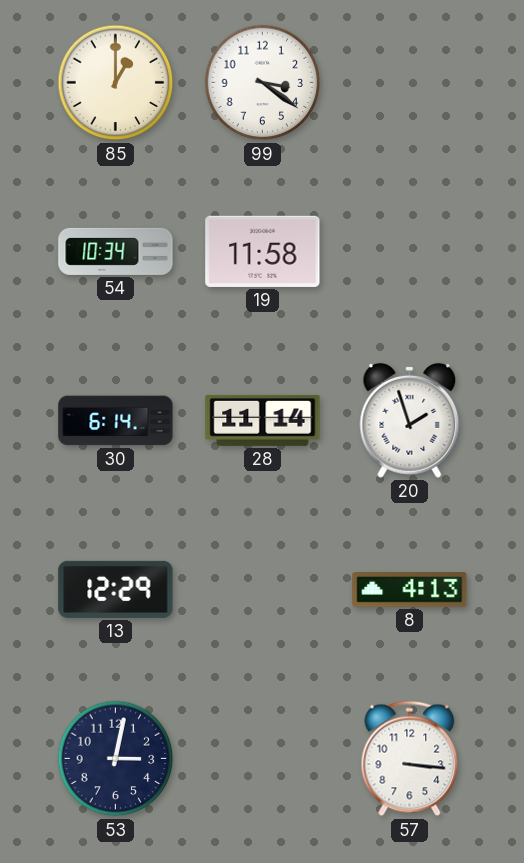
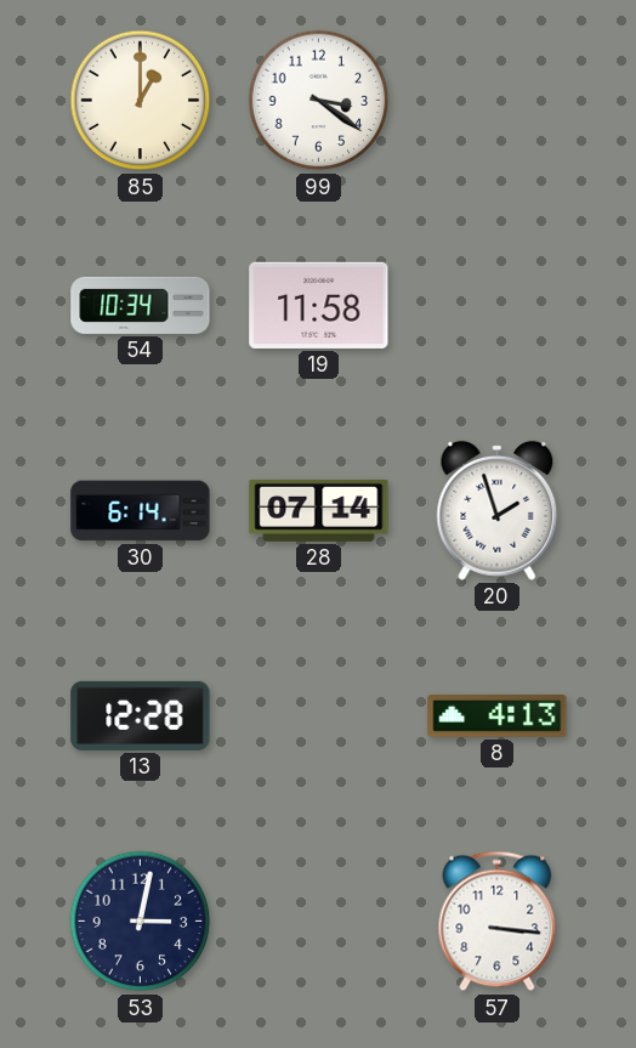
28: 11:14 -> 07:14 (319, 510)
13: 12:29 -> 12:28 (141, 715)
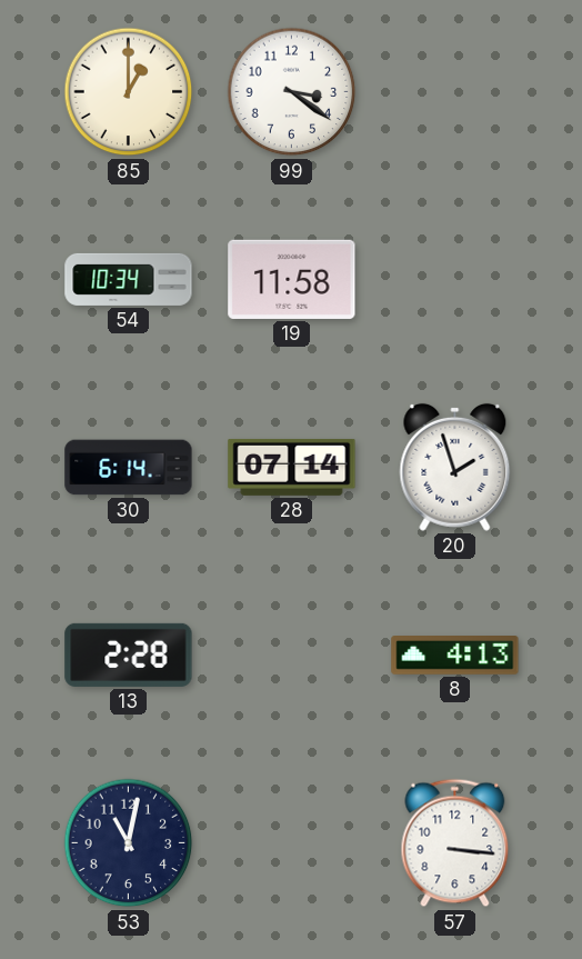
13: 12:28 -> 2:28 (129, 655)
53: 3:02 -> 11:02 (129, 843)
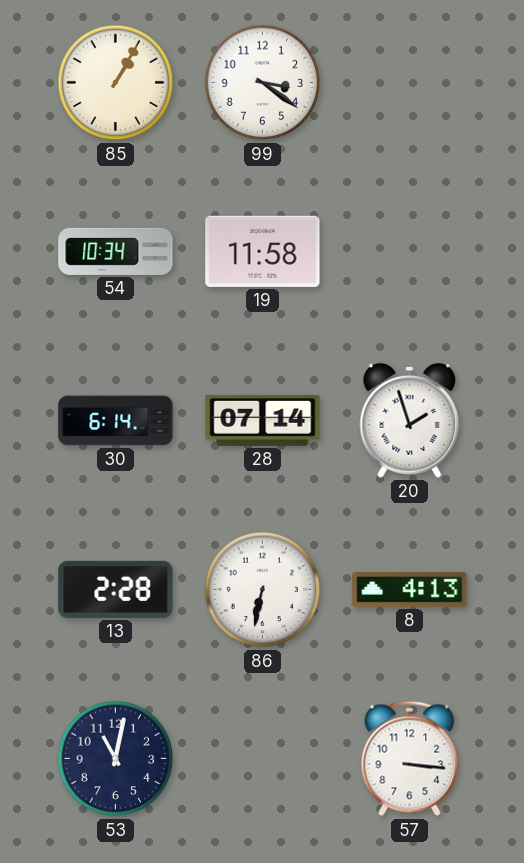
85: 1:00 -> 1:05 (116, 83)
86: none -> 6:32 (263, 590)
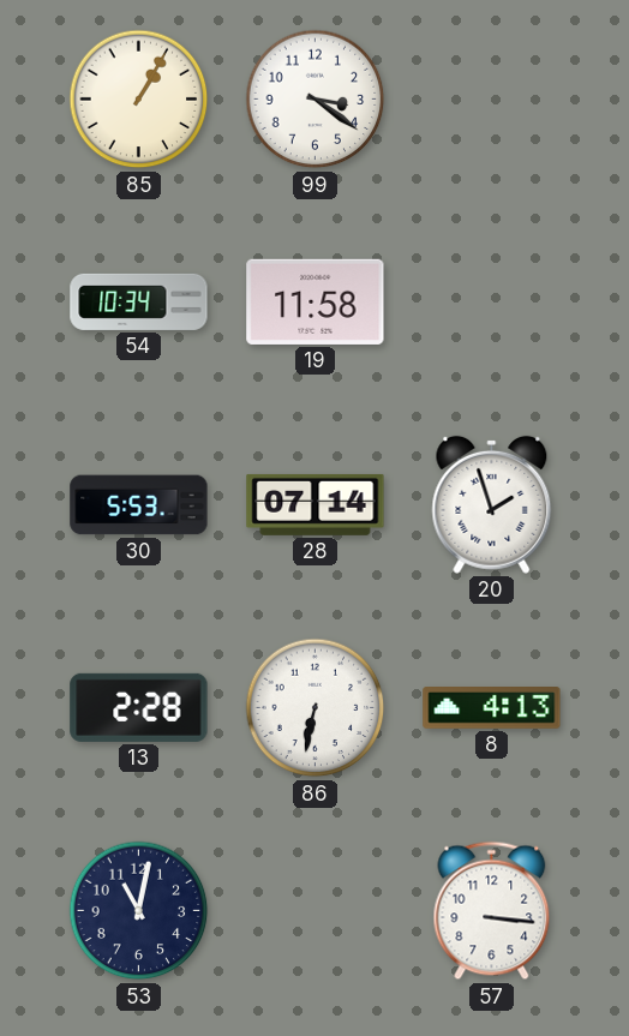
30: 6:14 -> 5:53 (139, 505)
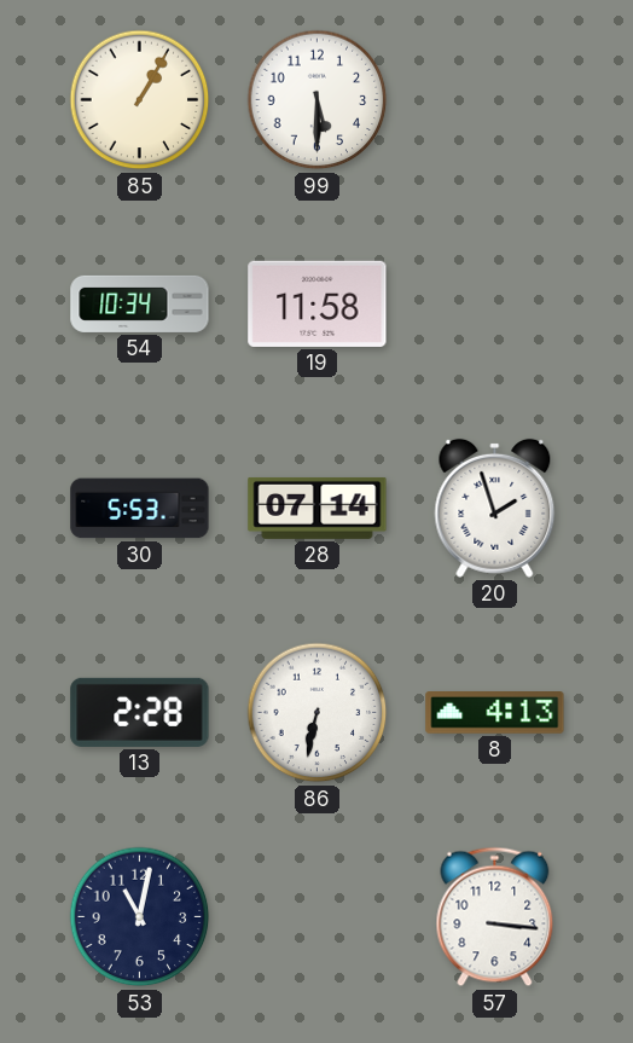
99: 3:21 -> 5:30 (318, 100)
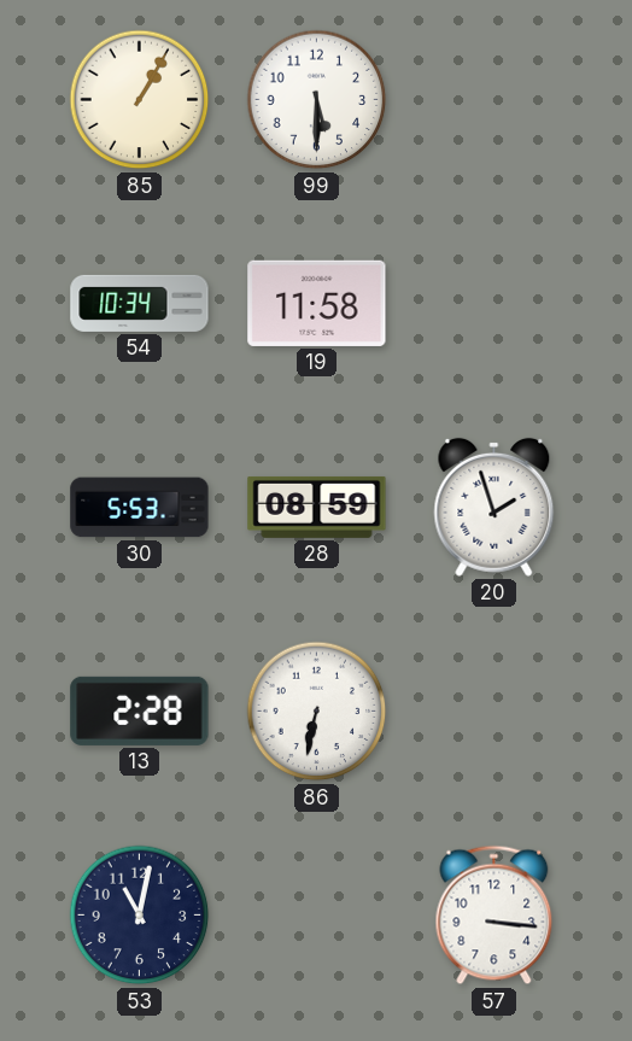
28: 07:14 -> 08:59 (317, 507)
8: 4:13 -> none (495, 713)
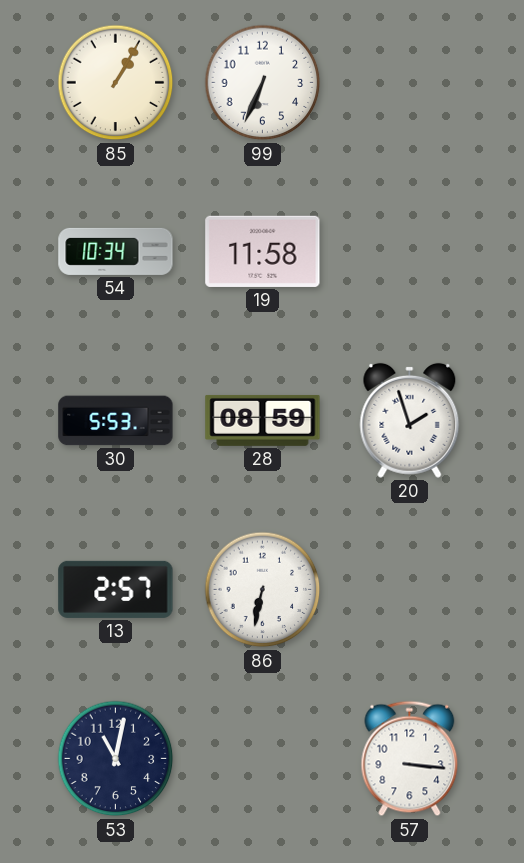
99: 5:30 -> 6:34 (263, 83)
13: 2:28 -> 2:57 (116, 589)
